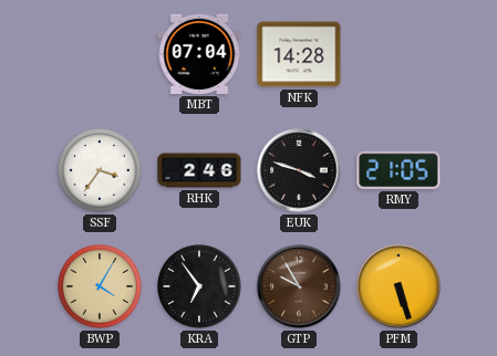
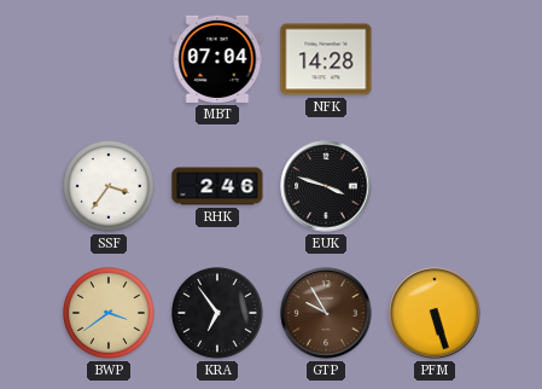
RMY: 21:05 -> none (398, 170)
BWP: 4:05 -> 3:39 (110, 314)
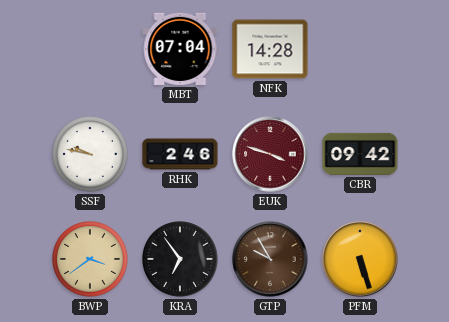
SSF: 3:36 -> 9:47 (91, 155)
EUK dial: black -> burgundy (270, 154)
CBR: none -> 09:42 (360, 154)
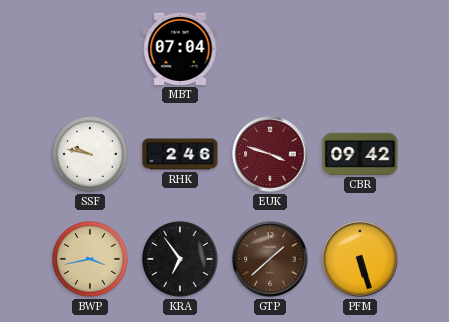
NFK: 14:28 -> none (270, 49)
BWP: 3:39 -> 3:43 (91, 260)
GTP: 9:55 -> 1:38 (270, 259)
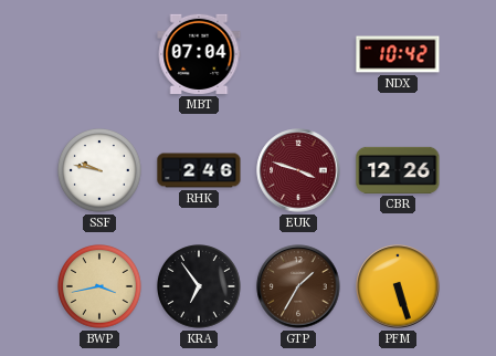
NDX: none -> 10:42 (398, 54)
CBR: 09:42 -> 12:26 (398, 170)
GTP: 1:38 -> 1:35 (298, 286)
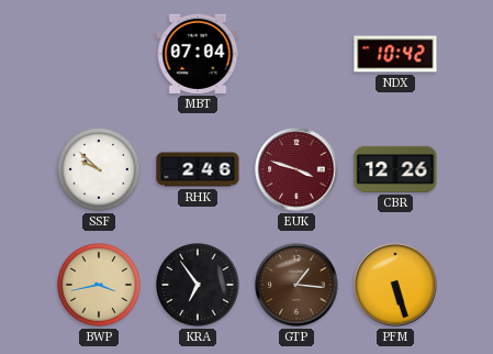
SSF: 9:47 -> 9:52 (100, 170)
GTP: 1:35 -> 1:16 (296, 285)
